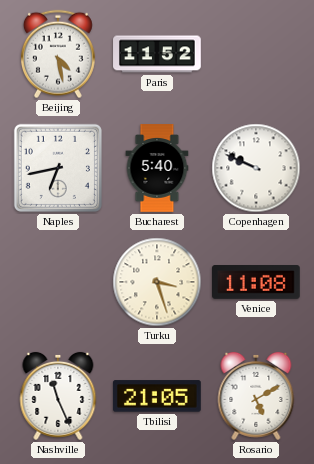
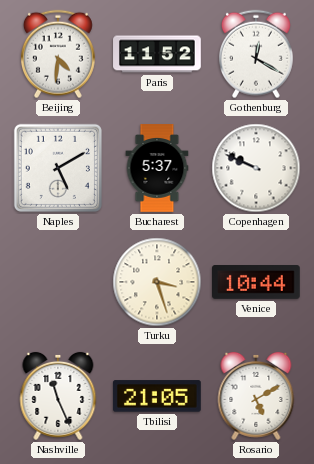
Beijing: 4:28 -> 4:31 (58, 54)
Gothenburg: none -> 12:20 (256, 54)
Naples: 6:43 -> 5:10 (58, 168)
Bucharest: 5:40 -> 5:37 (157, 168)
Venice: 11:08 -> 10:44 (257, 283)
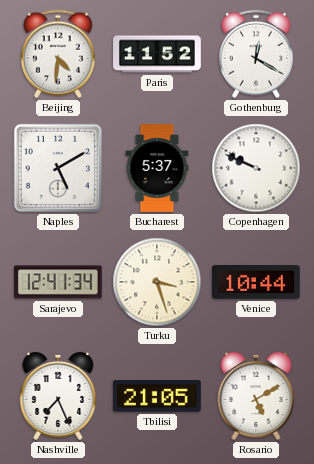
Sarajevo: none -> 12:41 (59, 282)
Nashville: 11:26 -> 7:26 (58, 396)
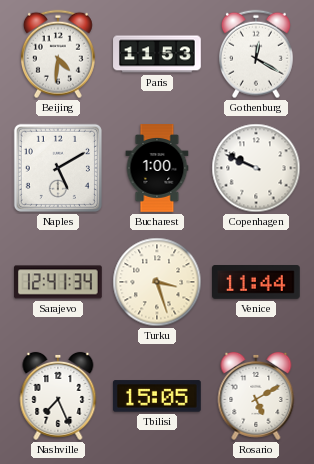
Paris: 11:52 -> 11:53 (157, 54)
Bucharest: 5:37 -> 1:00 (157, 168)
Venice: 10:44 -> 11:44 (257, 283)
Tbilisi: 21:05 -> 15:05 (157, 396)
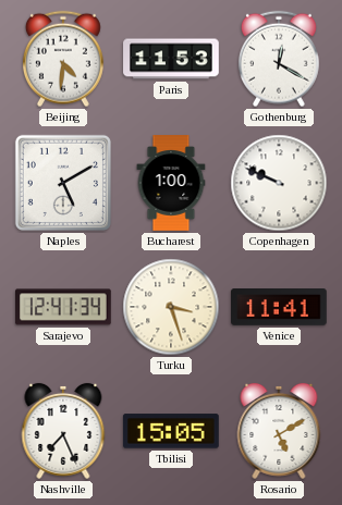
Venice: 11:44 -> 11:41 (280, 308)
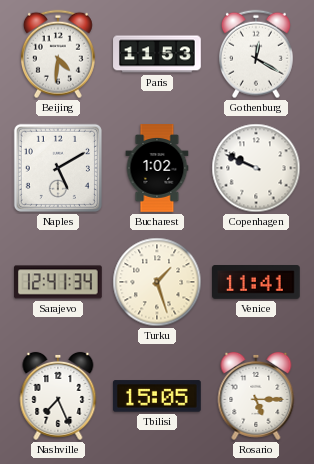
Bucharest: 1:00 -> 1:02 (157, 168)
Turku: 3:27 -> 1:27 (157, 282)
Rosario: 5:10 -> 5:15 (256, 396)
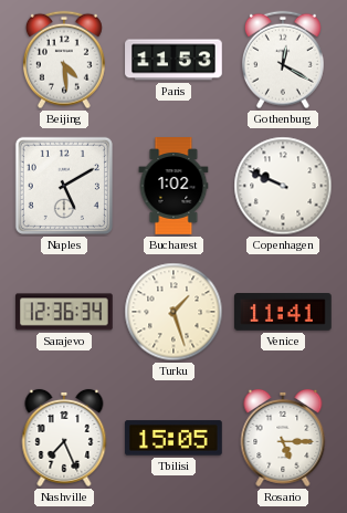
Beijing: 4:31 -> 4:29 (64, 60)
Sarajevo: 12:41 -> 12:36 (65, 312)
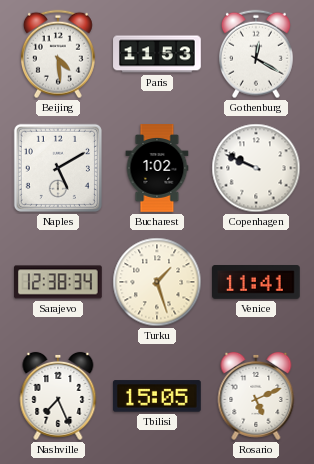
Sarajevo: 12:36 -> 12:38 (59, 282)
Rosario: 5:15 -> 5:11 (256, 396)
